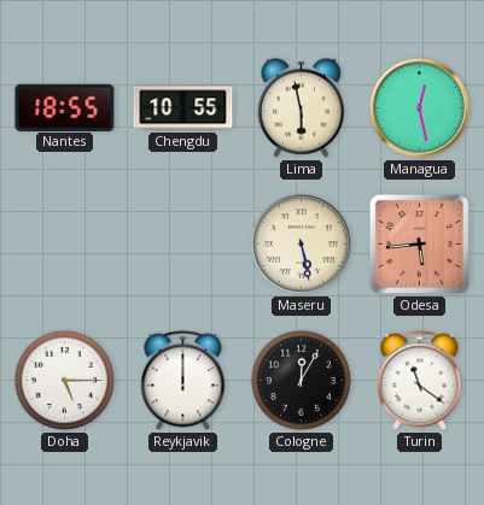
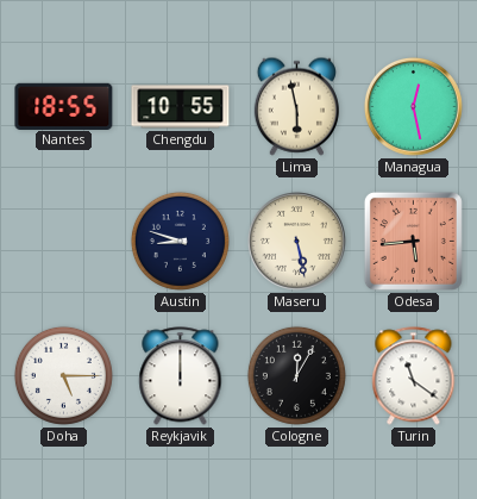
Austin: none -> 8:48 (180, 241)
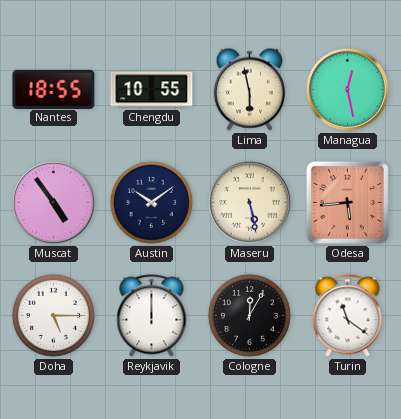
Muscat: none -> 4:54 (54, 203)
Austin: 8:48 -> 10:09 (151, 202)
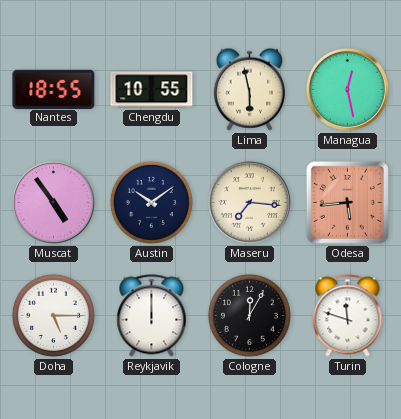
Maseru: 5:28 -> 7:16 (250, 203)
Turin: 11:21 -> 11:48 (348, 316)
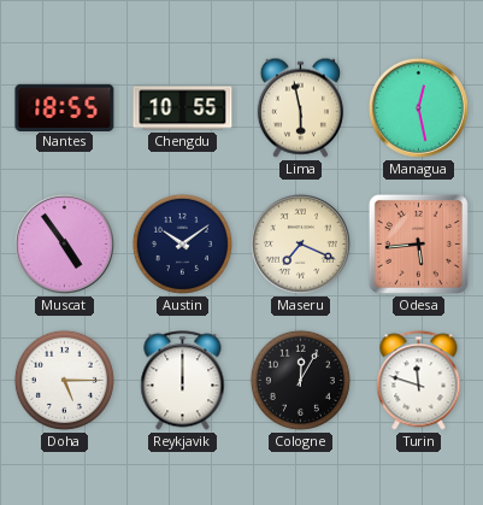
Maseru: 7:16 -> 7:19 (301, 245)
